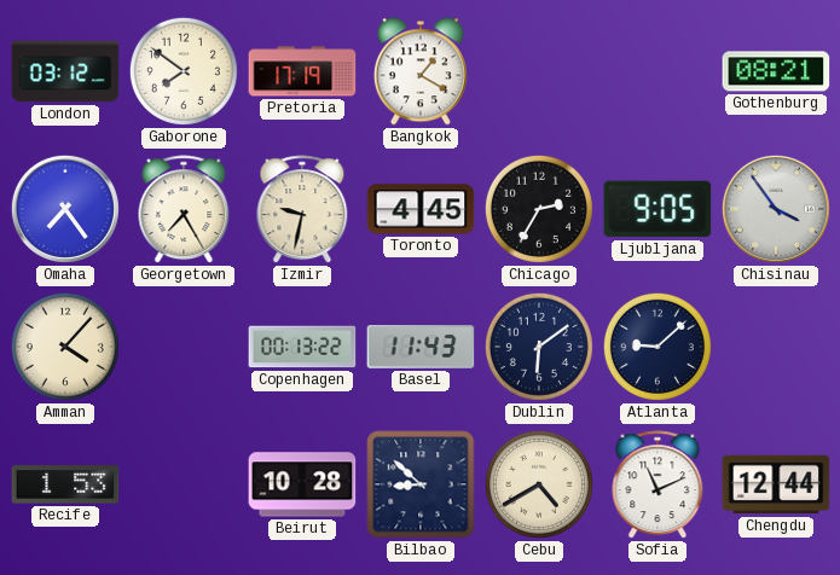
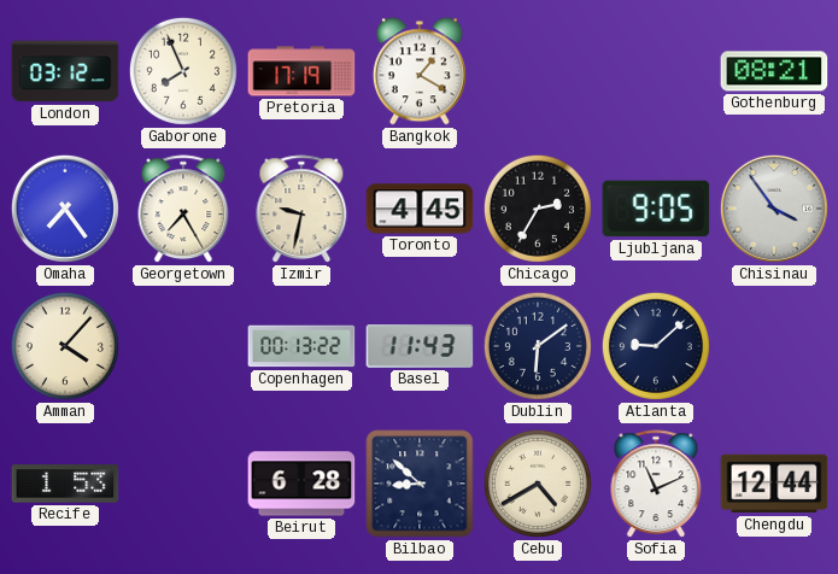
Gaborone: 7:51 -> 7:56 (183, 71)
Beirut: 10:28 -> 6:28 (301, 484)
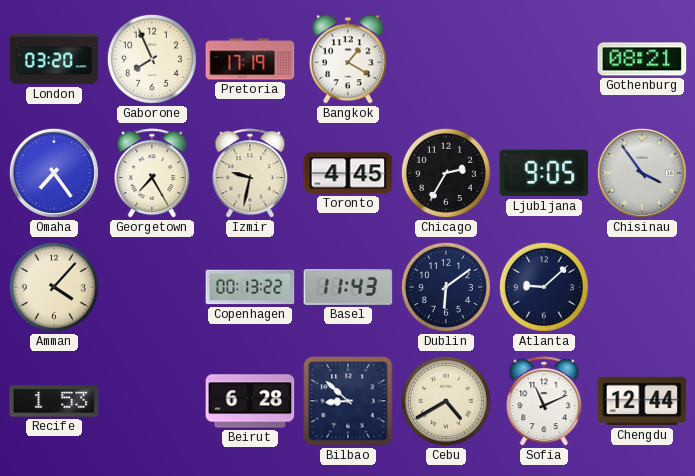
London: 03:12 -> 03:20 (54, 59)
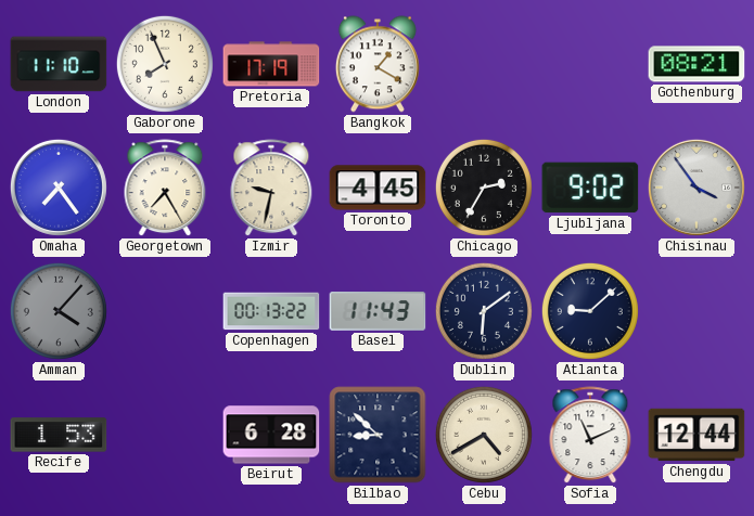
London: 03:20 -> 11:10 (59, 64)
Ljubljana: 9:05 -> 9:02 (590, 188)
Amman dial: cream -> grey (59, 311)
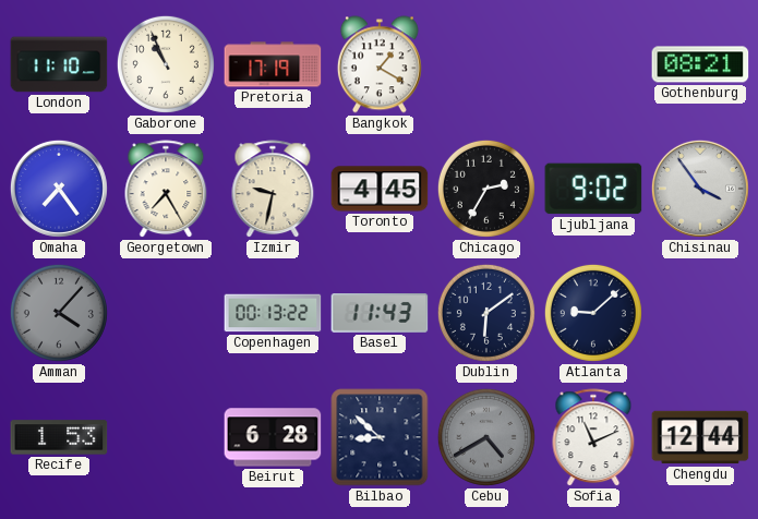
Gaborone: 7:56 -> 10:56 (166, 64)
Cebu dial: cream -> grey (486, 437)
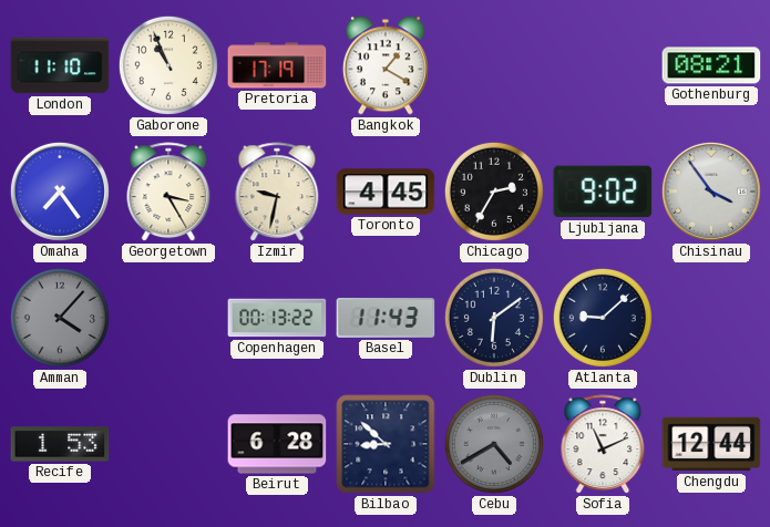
Georgetown: 7:25 -> 3:25 (168, 193)
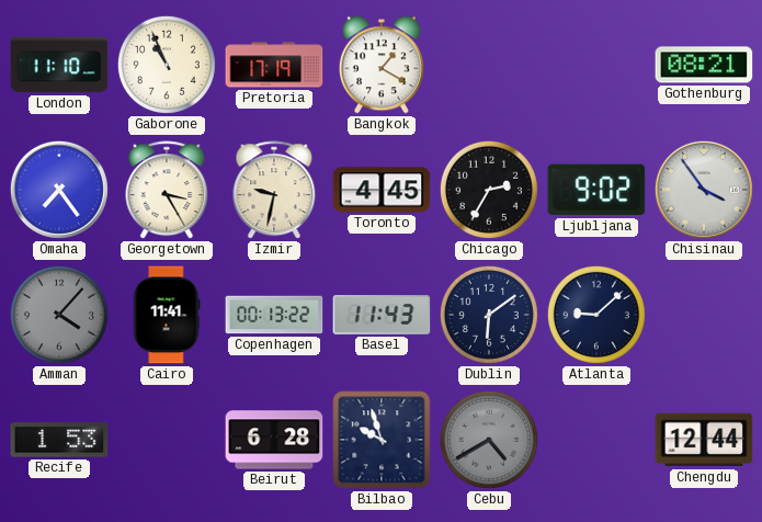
Cairo: none -> 11:41 (167, 315)
Bilbao: 8:52 -> 9:57 (382, 440)
Sofia: 11:11 -> none (603, 445)
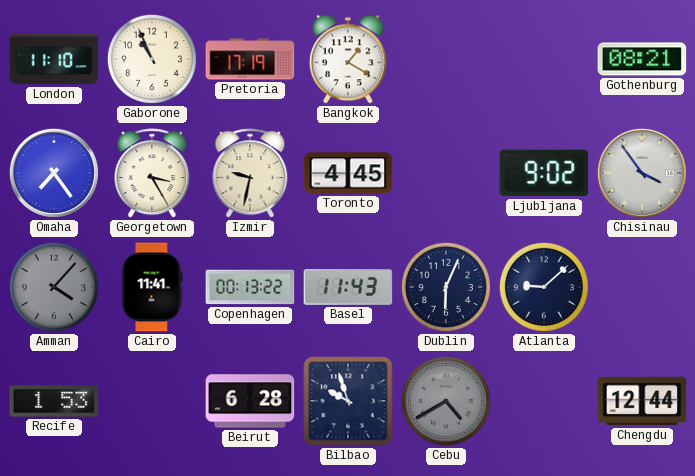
Chicago: 2:35 -> none (489, 190)
Dublin: 6:09 -> 6:04 (446, 287)
